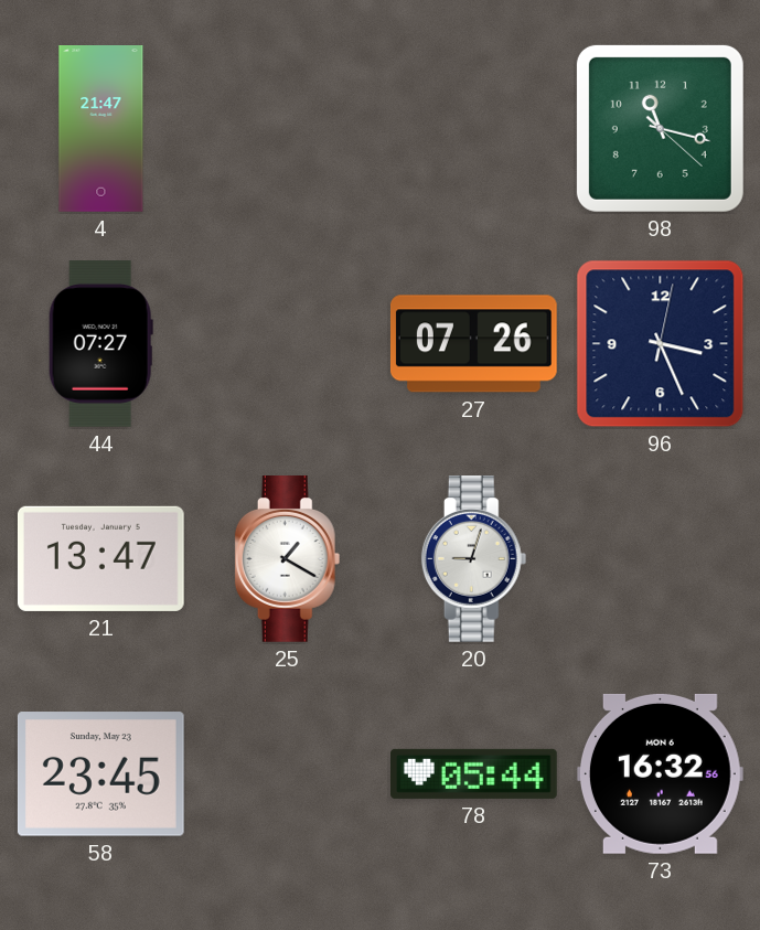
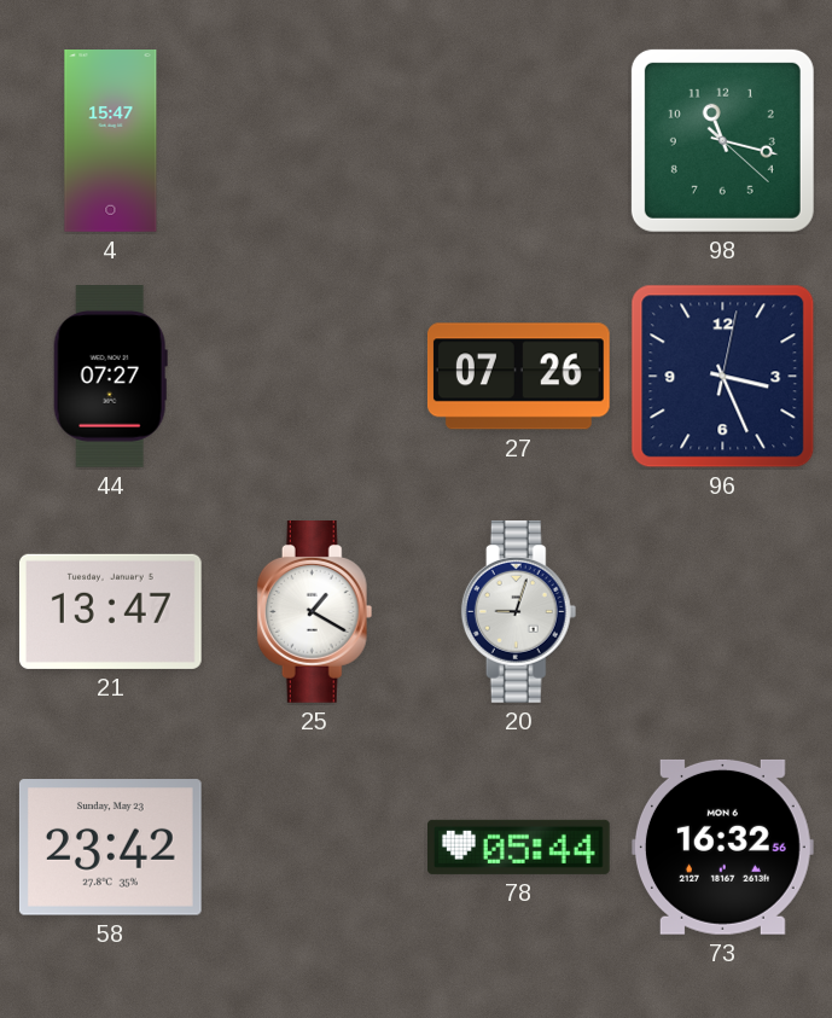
4: 21:47 -> 15:47 (111, 141)
58: 23:45 -> 23:42 (110, 848)
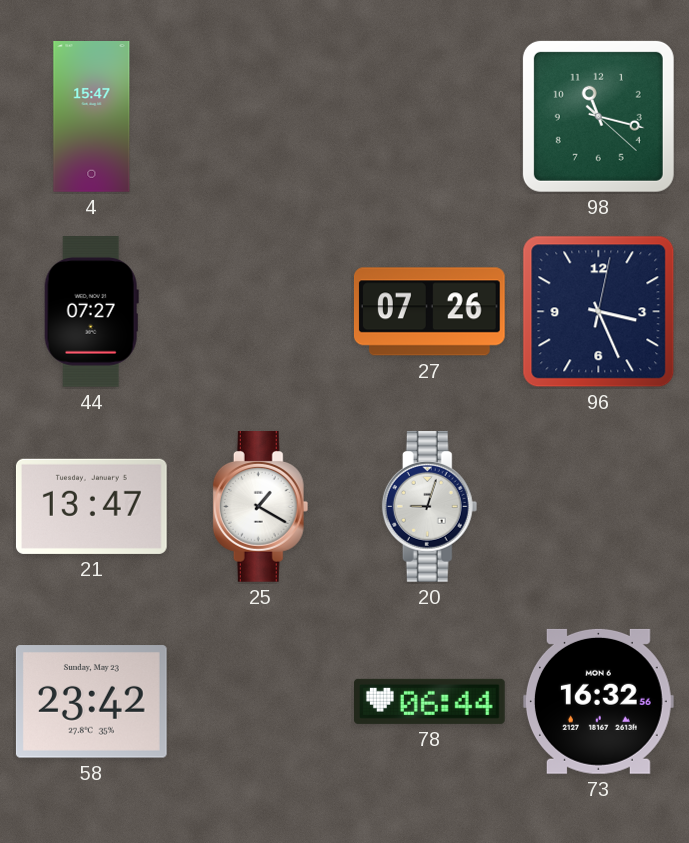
78: 05:44 -> 06:44 (430, 701)
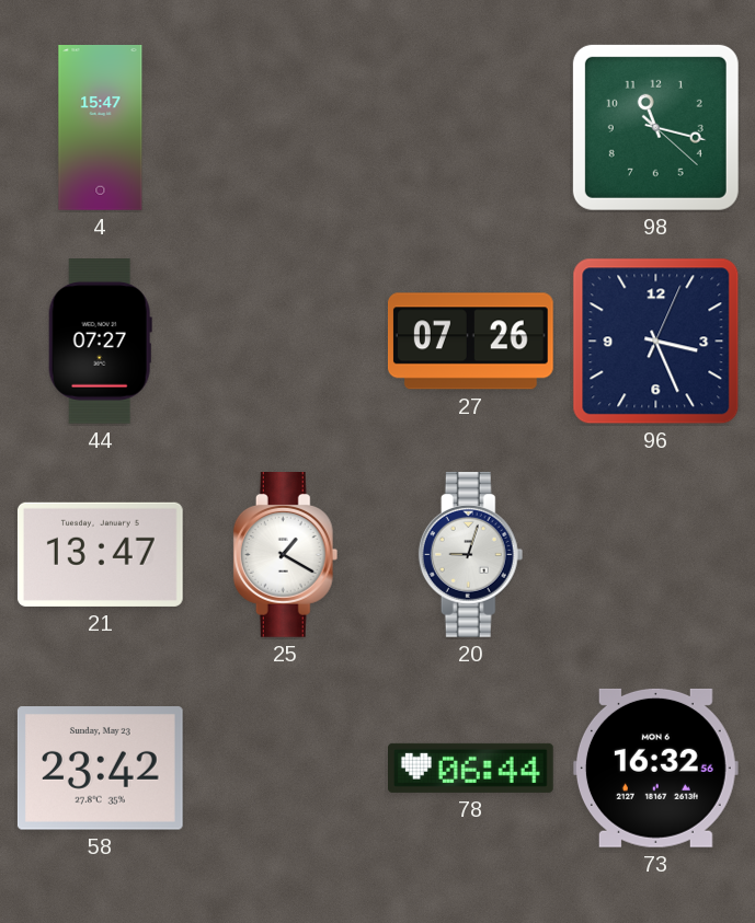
96: 3:26:02 -> 3:26:04 (656, 342)
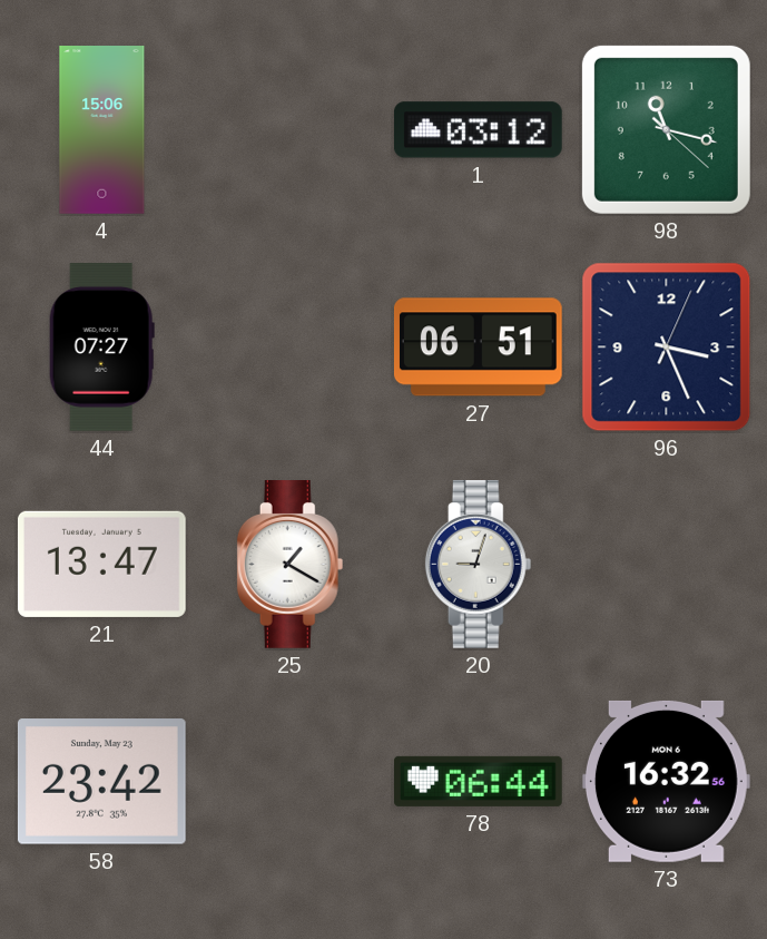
4: 15:47 -> 15:06 (102, 130)
1: none -> 03:12 (478, 130)
27: 07:26 -> 06:51 (478, 348)
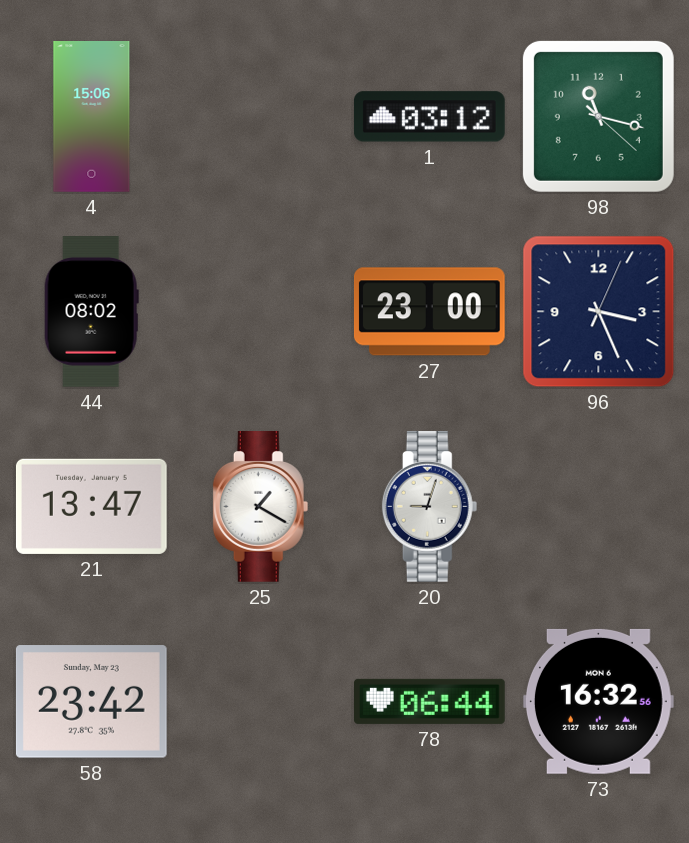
44: 07:27 -> 08:02 (91, 312)
27: 06:51 -> 23:00 (429, 312)
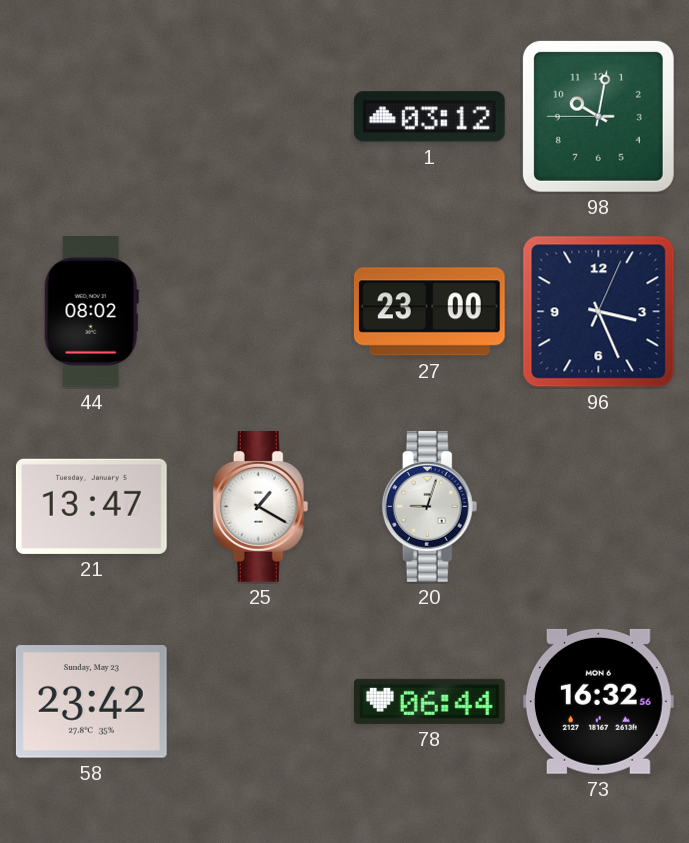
4: 15:06 -> none (92, 117)
98: 11:17 -> 10:01 (598, 116)
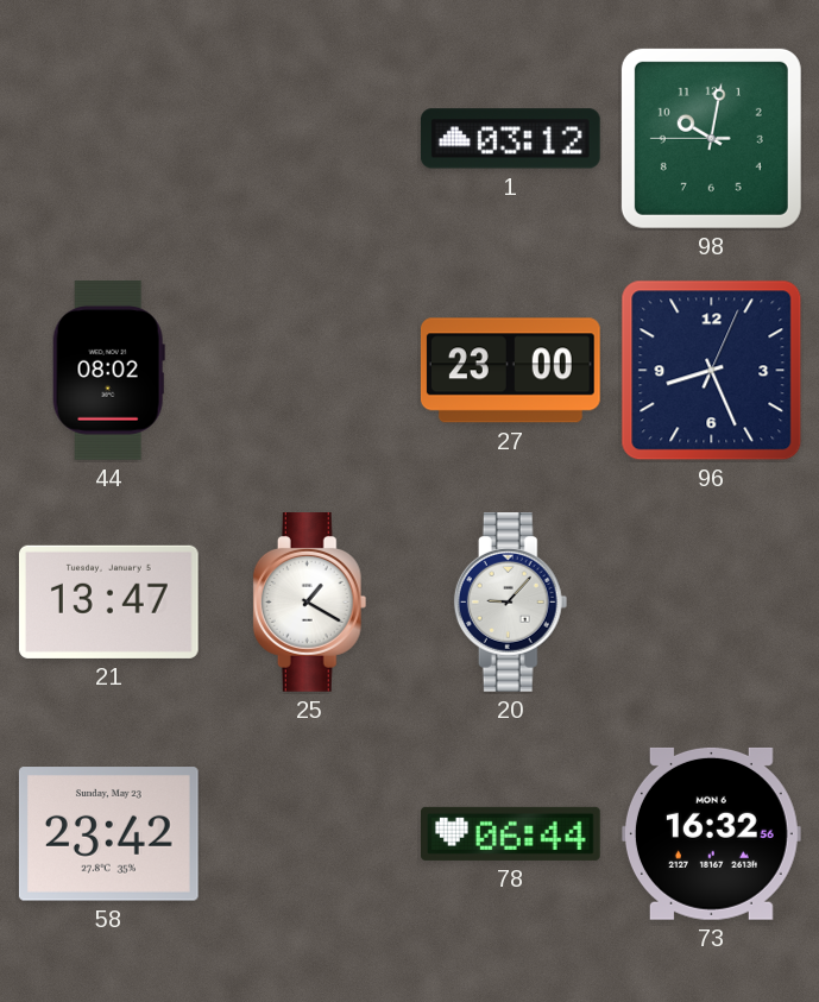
96: 3:26 -> 8:26 (712, 371)
20: 9:03 -> 9:07 (511, 603)
